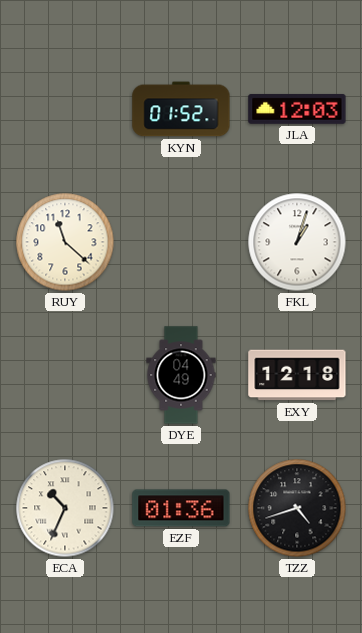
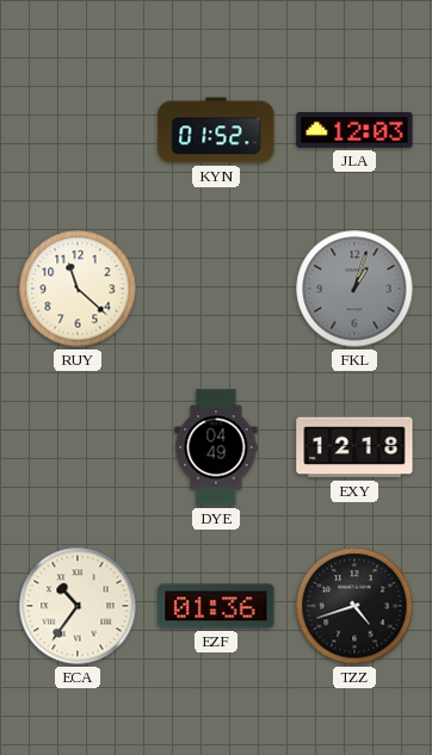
FKL dial: white -> grey (354, 289)
ECA: 10:34 -> 10:36 (78, 606)
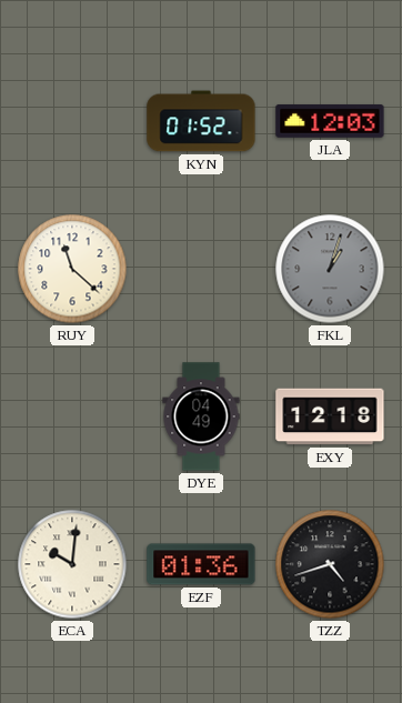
ECA: 10:36 -> 10:01 (72, 564)
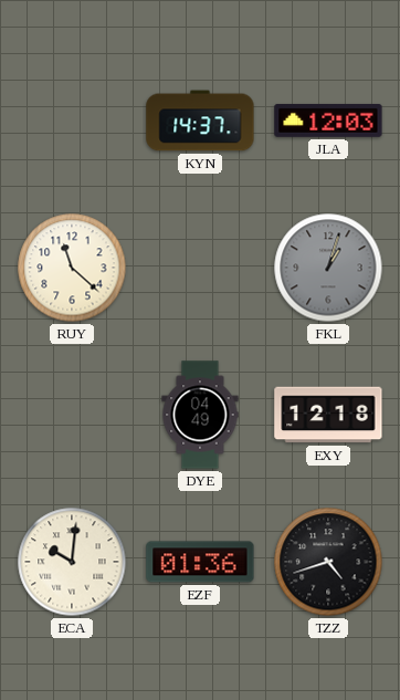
KYN: 01:52 -> 14:37 (200, 121)
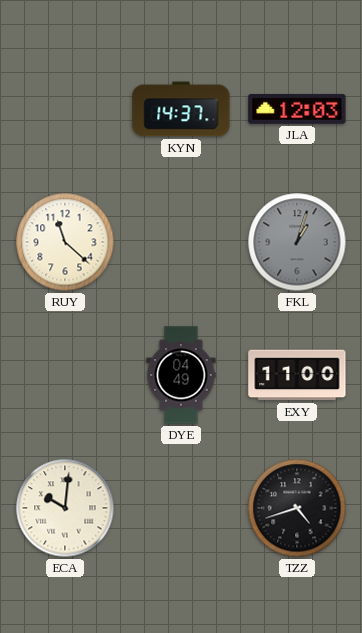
EXY: 12:18 -> 11:00 (297, 375)
EZF: 01:36 -> none (200, 562)
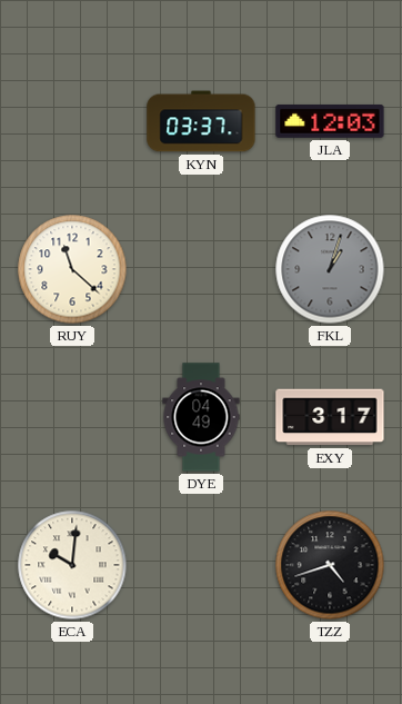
KYN: 14:37 -> 03:37 (201, 121)
EXY: 11:00 -> 3:17 (330, 417)
